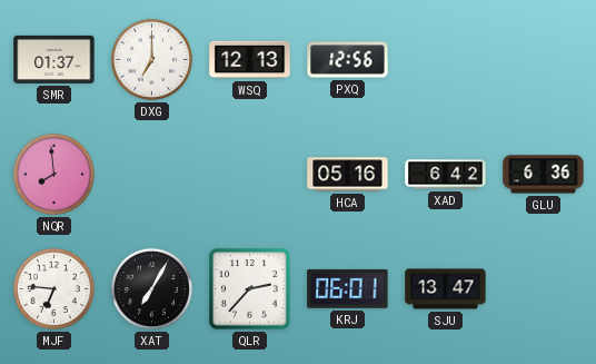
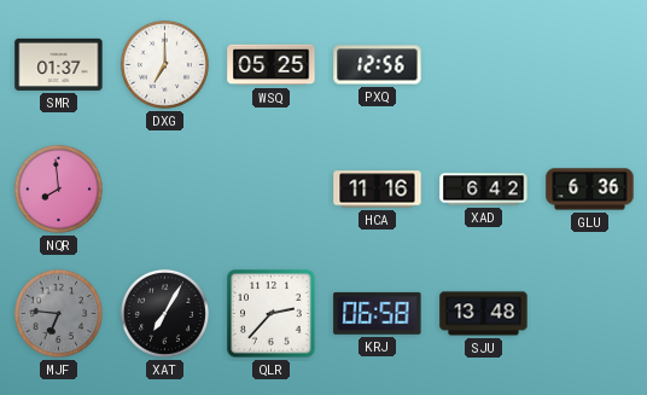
WSQ: 12:13 -> 05:25 (272, 65)
HCA: 05:16 -> 11:16 (378, 190)
MJF dial: white -> grey (58, 313)
KRJ: 06:01 -> 06:58 (378, 313)
SJU: 13:47 -> 13:48 (484, 314)
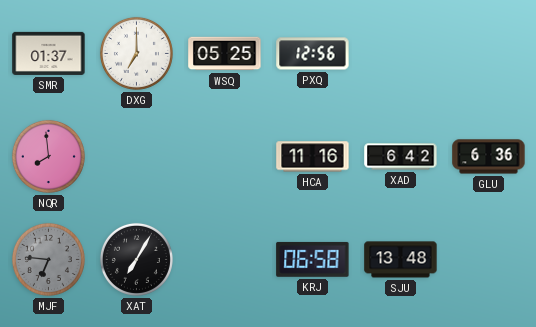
QLR: 2:37 -> none (272, 314)
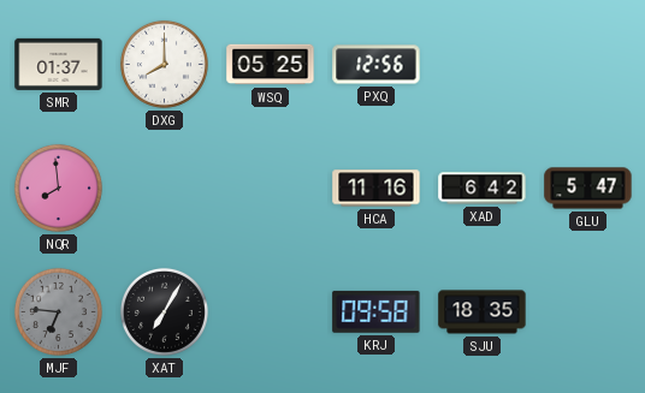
DXG: 7:00 -> 8:00 (164, 64)
GLU: 6:36 -> 5:47 (588, 189)
KRJ: 06:58 -> 09:58 (377, 311)
SJU: 13:48 -> 18:35 (483, 312)
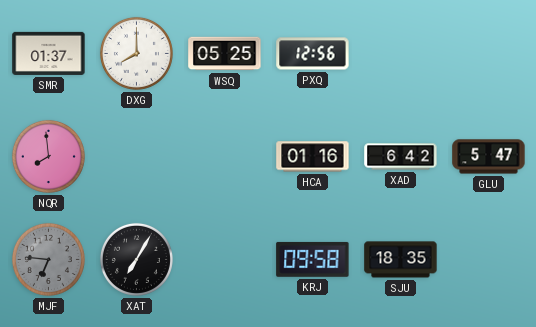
HCA: 11:16 -> 01:16 (313, 157)
